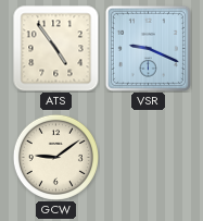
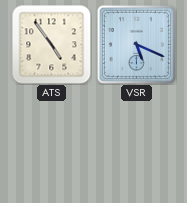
VSR: 9:19 -> 5:19 (136, 44)
GCW: 9:09 -> none (55, 157)
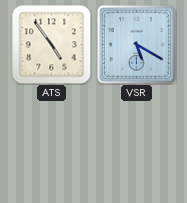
VSR: 5:19 -> 5:20 (136, 44)
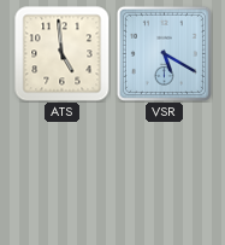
ATS: 4:54 -> 4:59 (61, 53)
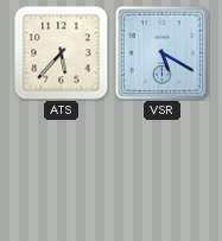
ATS: 4:59 -> 5:37 (61, 52)
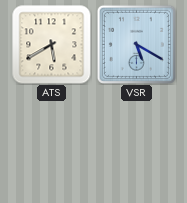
ATS: 5:37 -> 5:40 (51, 44)
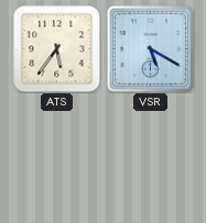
ATS: 5:40 -> 5:36 (56, 48)
